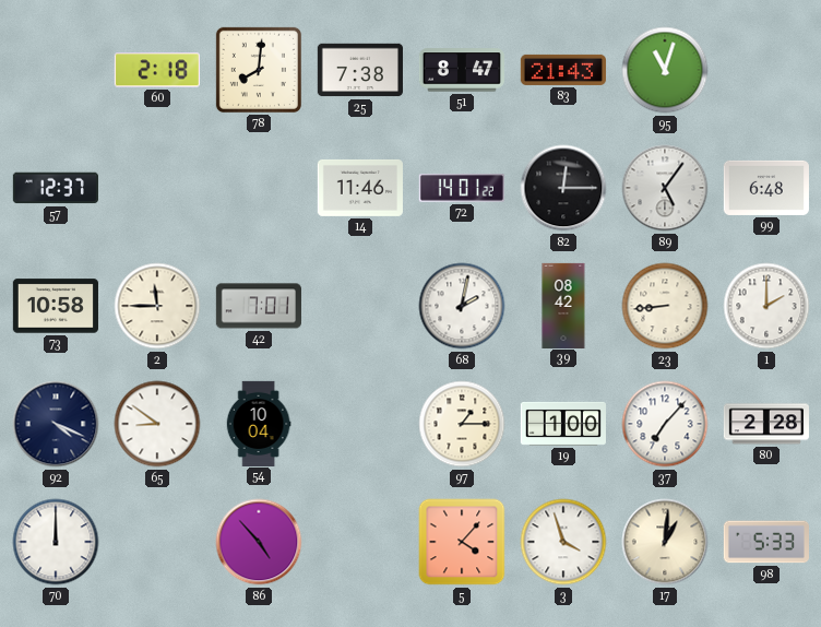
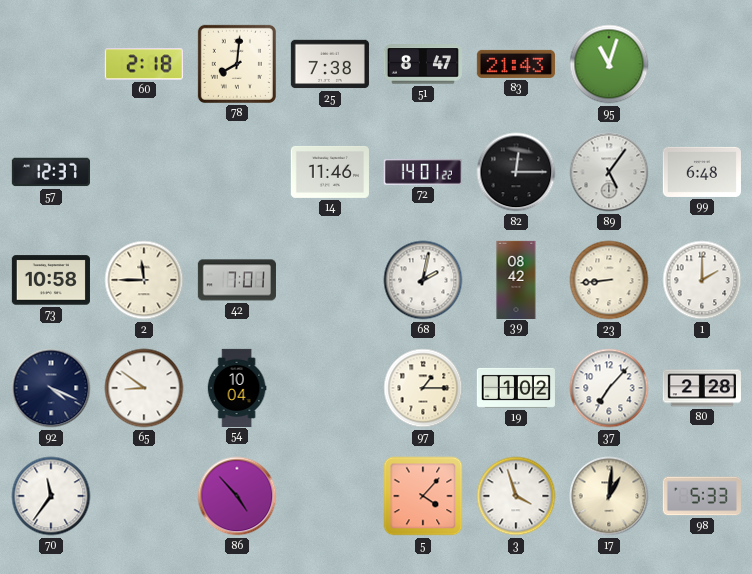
19: 1:00 -> 1:02 (516, 388)
70: 12:00 -> 11:36 (51, 496)
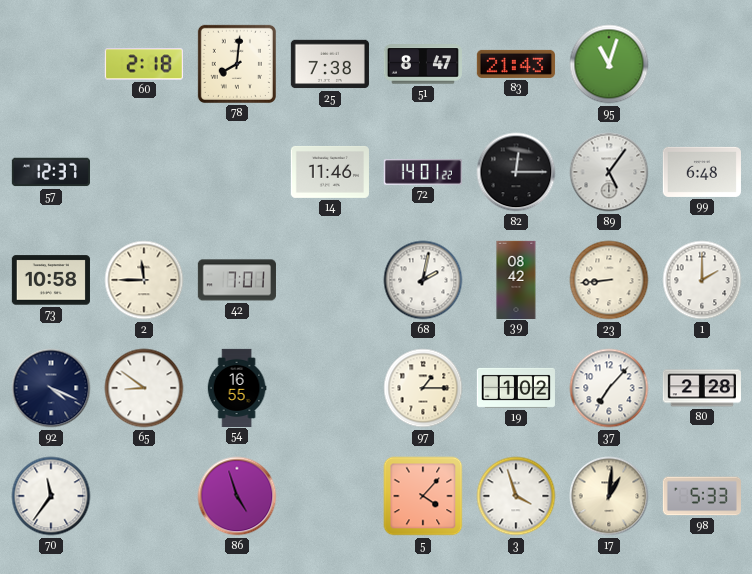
54: 10:04 -> 16:55 (237, 387)
86: 4:53 -> 4:57 (237, 496)
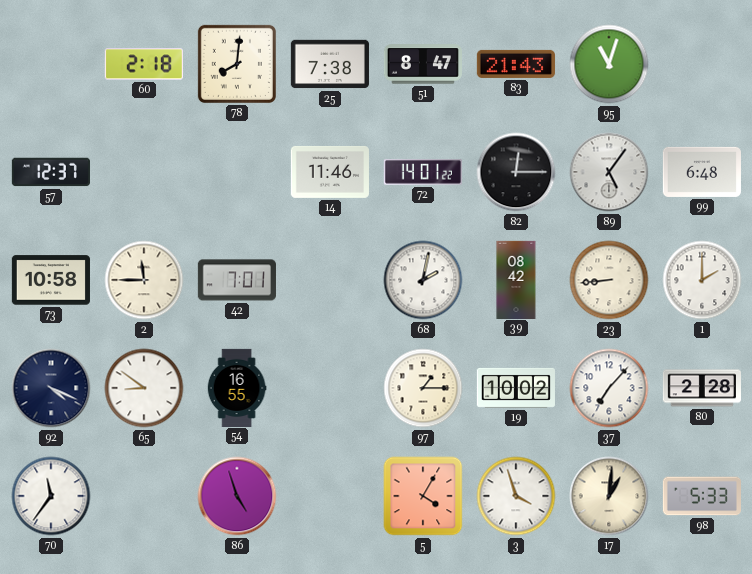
19: 1:02 -> 10:02 (516, 388)
5: 4:07 -> 4:05 (423, 496)
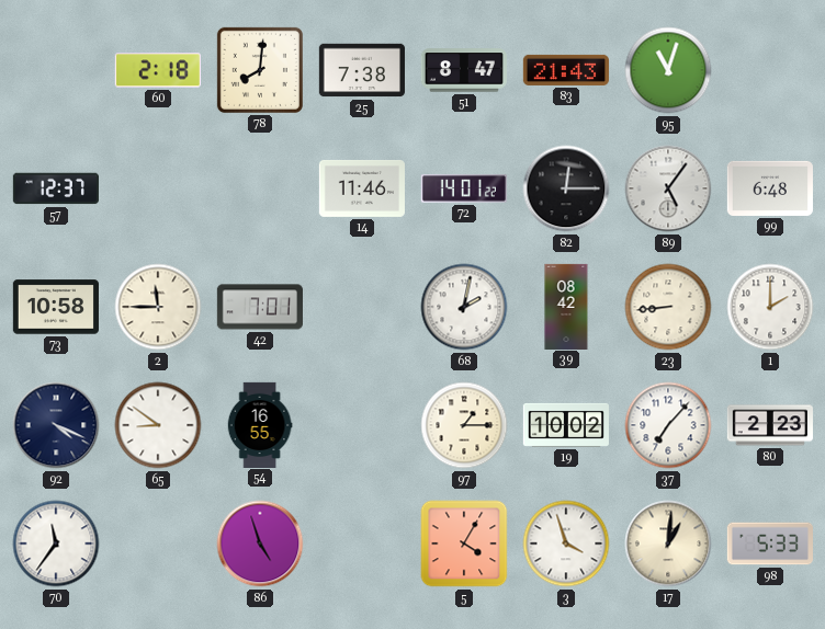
80: 2:28 -> 2:23 (770, 425)
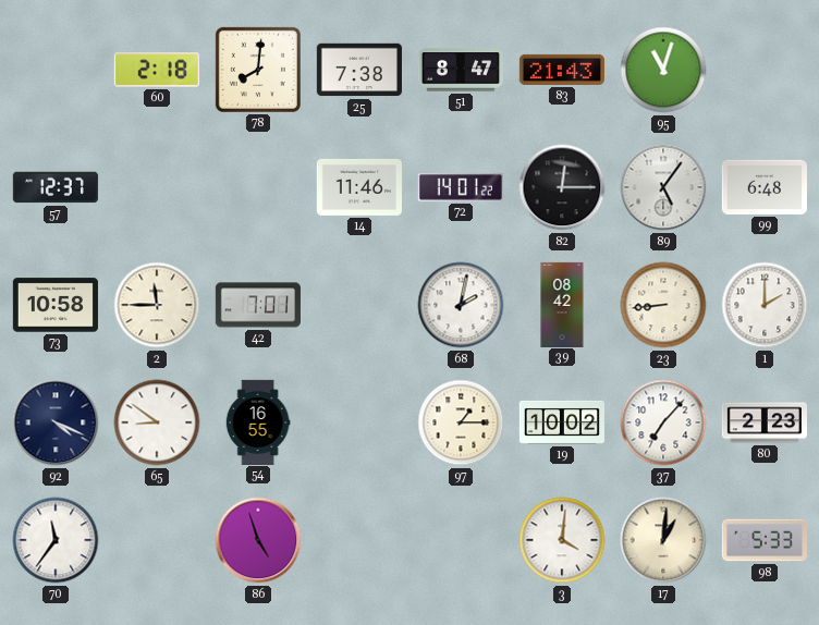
5: 4:05 -> none (464, 544)
3: 3:57 -> 4:01 (562, 540)
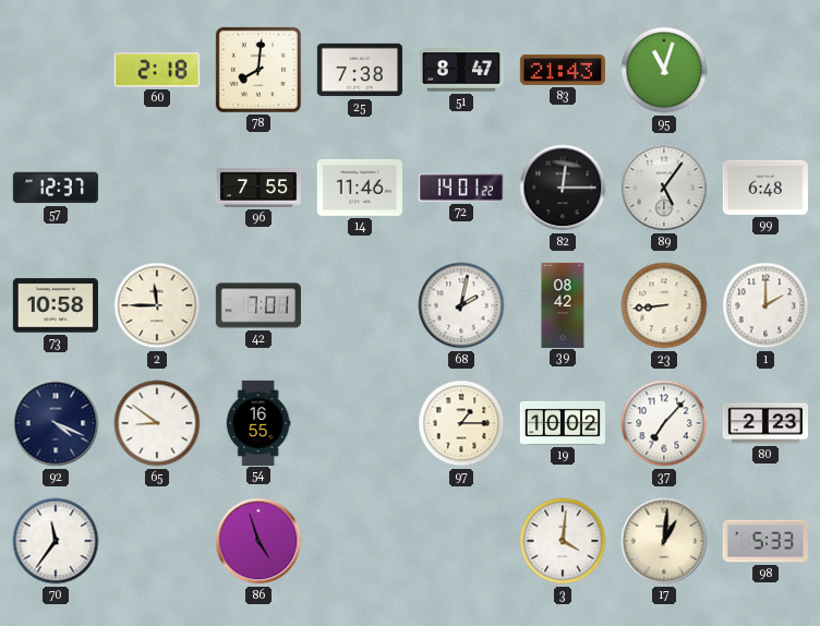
96: none -> 7:55 (257, 188)
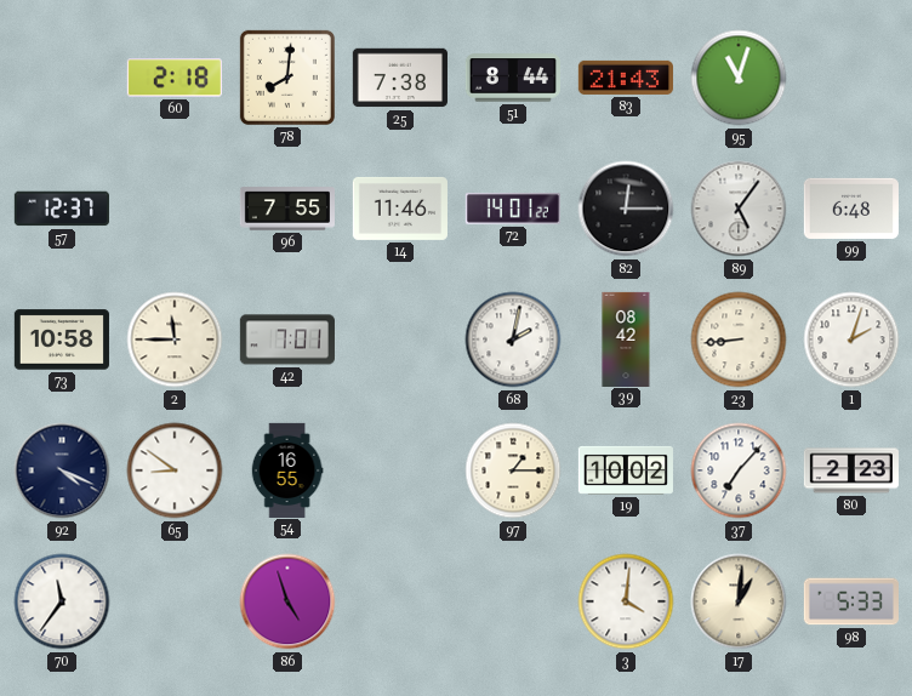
51: 8:47 -> 8:44 (513, 78)
1: 2:00 -> 2:03 (851, 340)
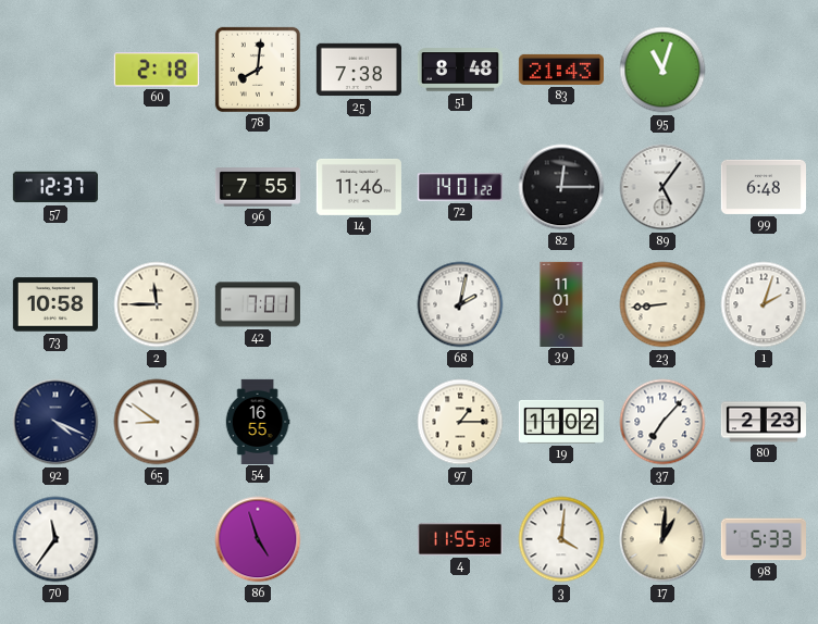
51: 8:44 -> 8:48 (460, 70)
39: 08:42 -> 11:01 (561, 303)
19: 10:02 -> 11:02 (561, 422)
4: none -> 11:55 (459, 539)
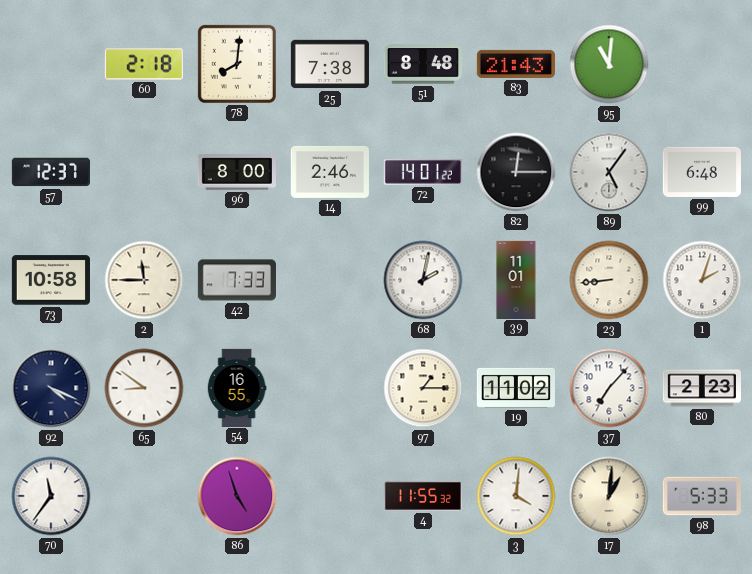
95: 11:03 -> 11:01 (609, 64)
96: 7:55 -> 8:00 (236, 172)
14: 11:46 -> 2:46 (330, 172)
42: 7:01 -> 7:33 (237, 280)
